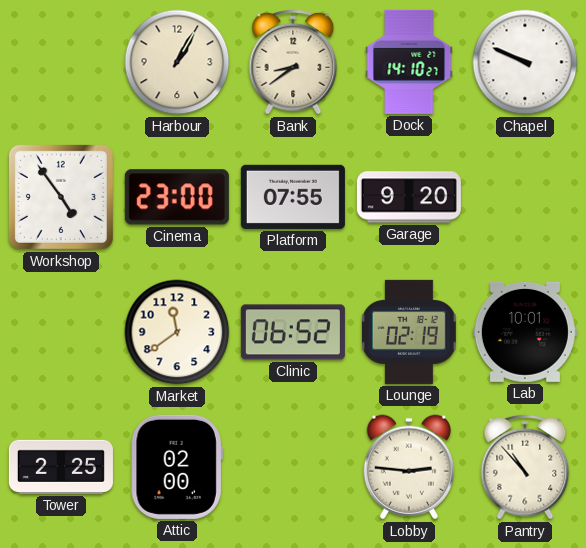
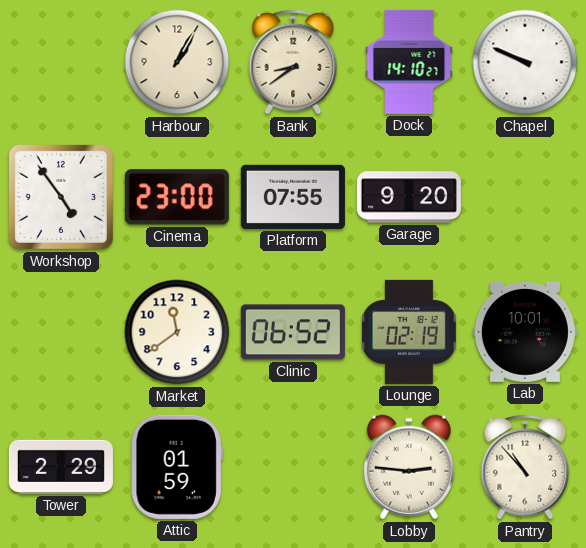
Tower: 2:25 -> 2:29 (61, 467)
Attic: 02:00 -> 01:59 (177, 467)
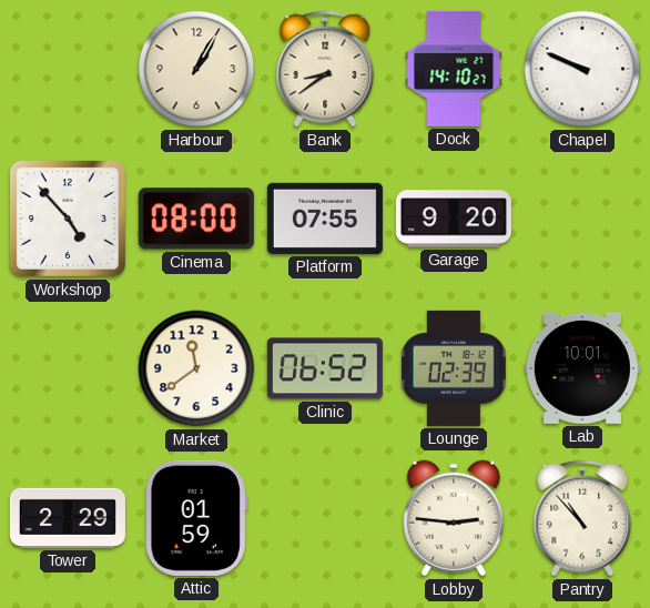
Workshop: 4:54 -> 4:53 (68, 219)
Cinema: 23:00 -> 08:00 (196, 219)
Lounge: 02:19 -> 02:39 (454, 368)
